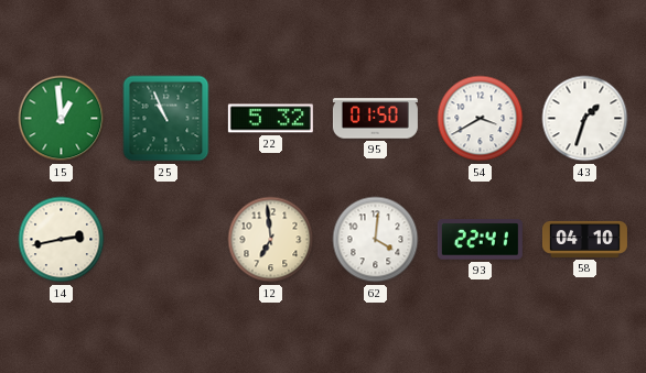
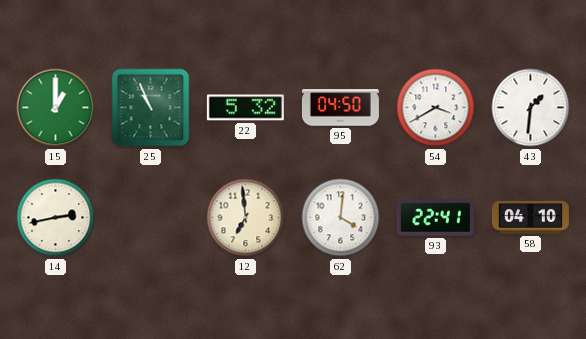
15: 12:59 -> 1:00 (56, 108)
95: 01:50 -> 04:50 (340, 108)
43: 1:33 -> 1:31 (531, 108)
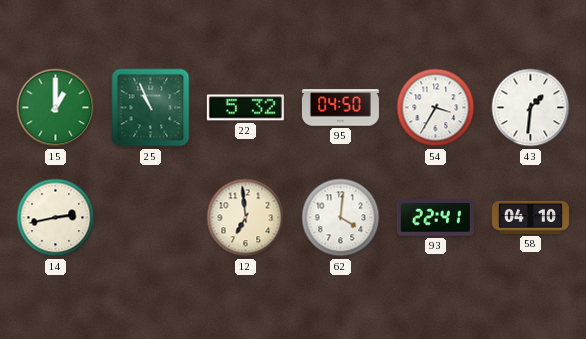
54: 3:40 -> 3:35 (436, 108)
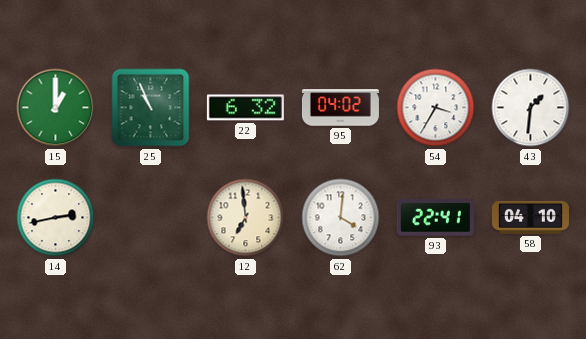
22: 5:32 -> 6:32 (245, 108)
95: 04:50 -> 04:02 (340, 108)
